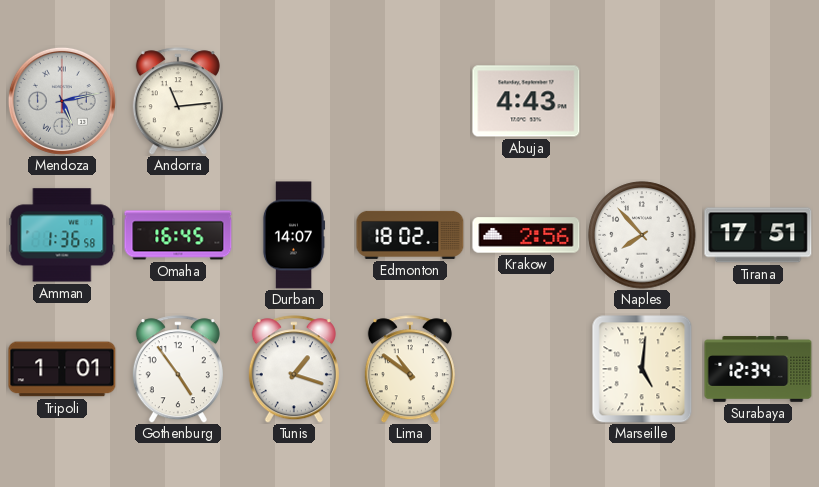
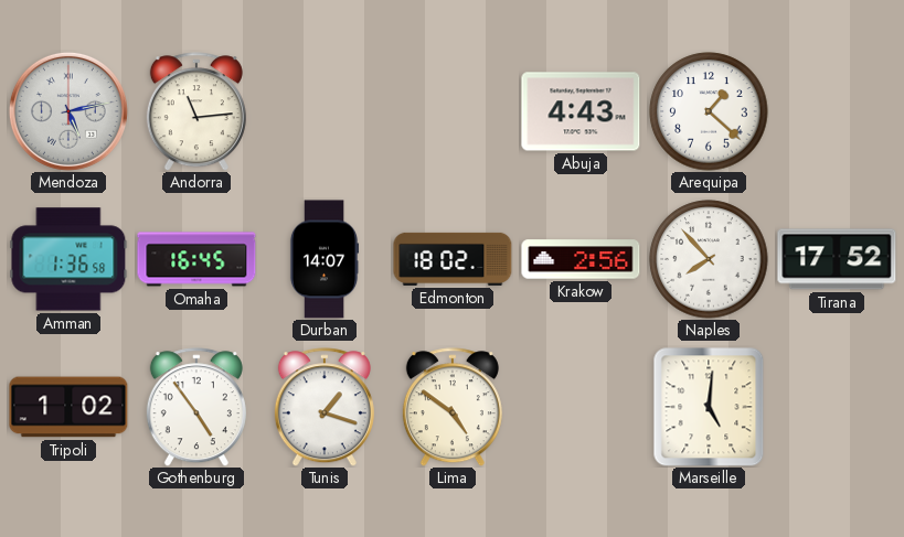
Arequipa: none -> 1:22 (709, 111)
Tirana: 17:51 -> 17:52 (837, 259)
Tripoli: 1:01 -> 1:02 (68, 407)
Lima: 10:51 -> 4:51 (453, 407)
Surabaya: 12:34 -> none (758, 369)
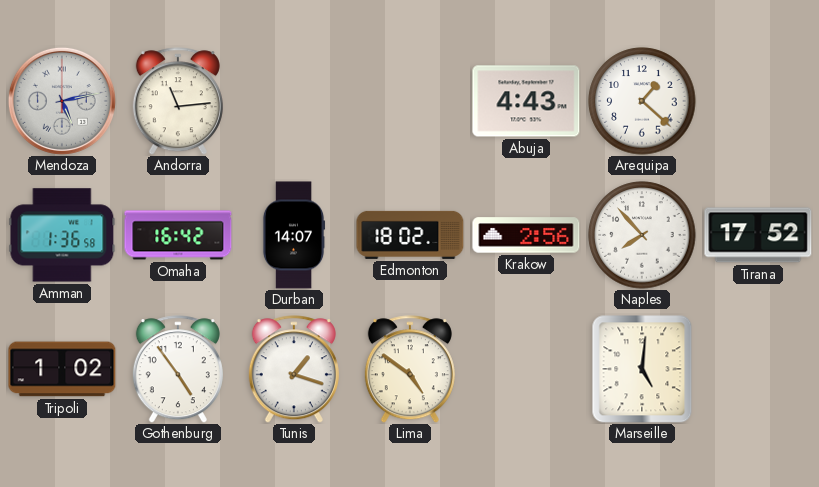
Omaha: 16:45 -> 16:42 (178, 235)
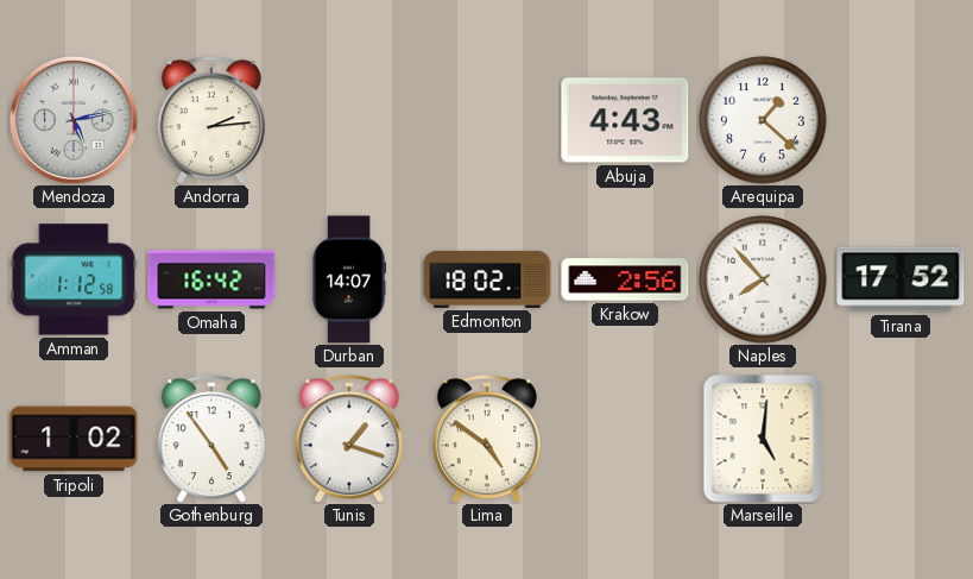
Andorra: 11:14 -> 2:14 (211, 120)
Amman: 1:36 -> 1:12 (74, 279)
